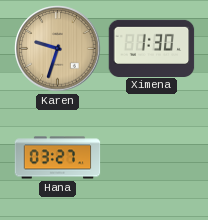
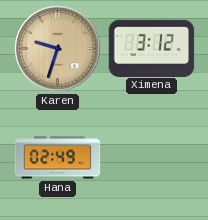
Ximena: 1:30 -> 3:12 (152, 48)
Hana: 03:27 -> 02:49 (58, 158)
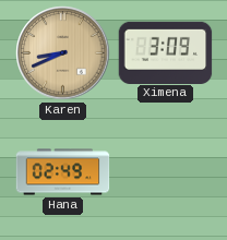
Karen: 9:33 -> 8:41 (63, 53)
Ximena: 3:12 -> 3:09 (166, 52)
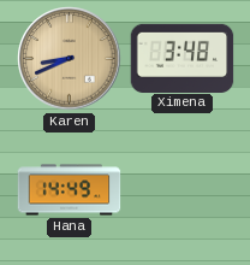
Ximena: 3:09 -> 3:48 (183, 58)
Hana: 02:49 -> 14:49 (70, 190)
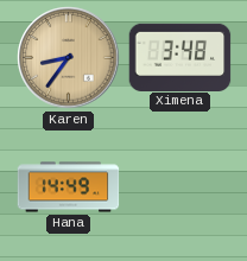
Karen: 8:41 -> 8:36 (69, 58)
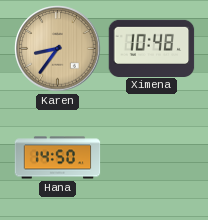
Ximena: 3:48 -> 10:48 (152, 48)
Hana: 14:49 -> 14:50 (58, 158)
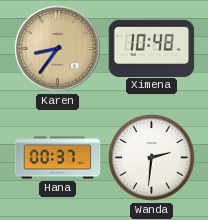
Hana: 14:50 -> 00:37 (58, 158)
Wanda: none -> 2:31 (152, 158)
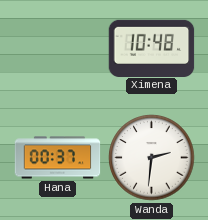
Karen: 8:36 -> none (58, 49)
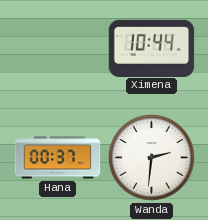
Ximena: 10:48 -> 10:44 (152, 48)
